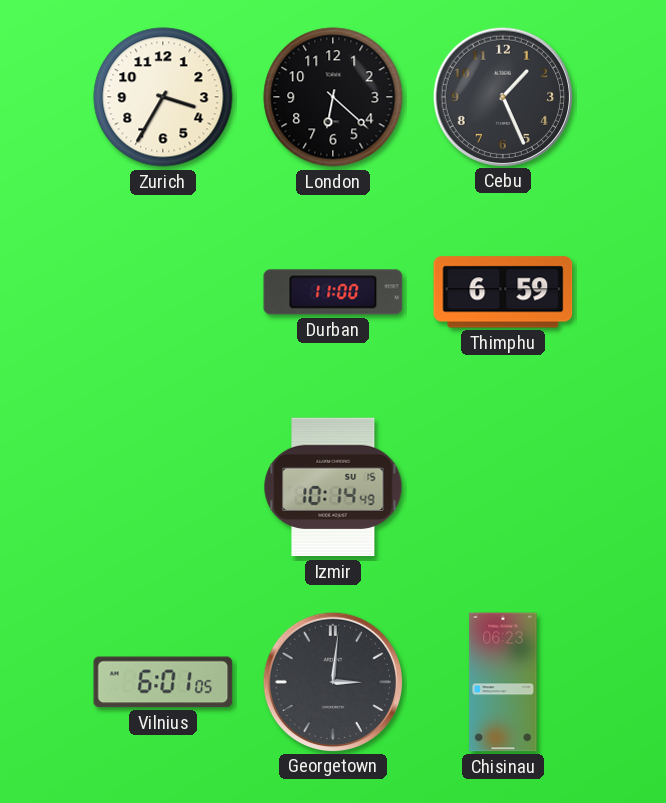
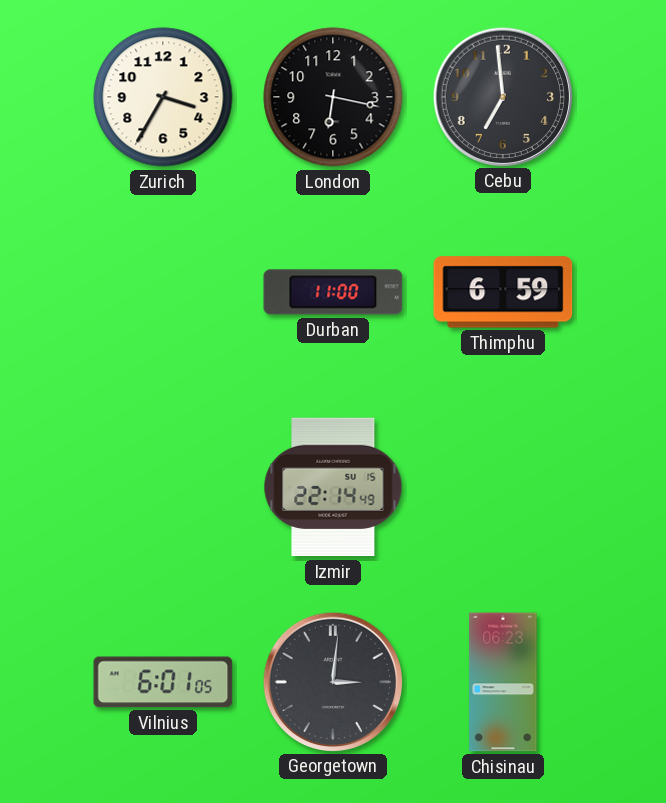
London: 6:22 -> 6:17 (333, 97)
Cebu: 1:26 -> 6:59 (502, 96)
Izmir: 10:14 -> 22:14 (333, 487)
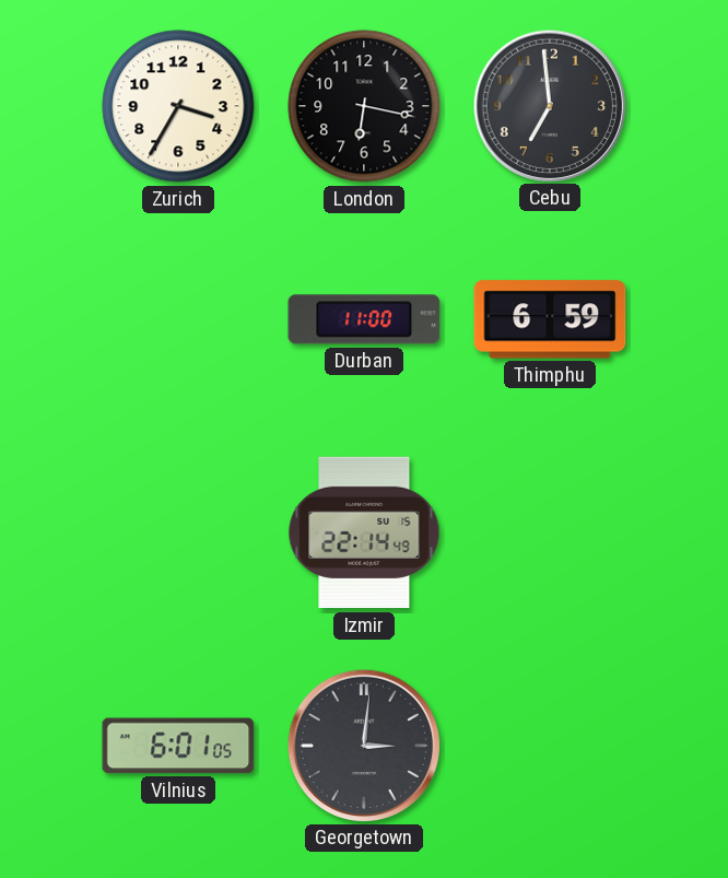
Chisinau: 06:23 -> none (503, 682)
